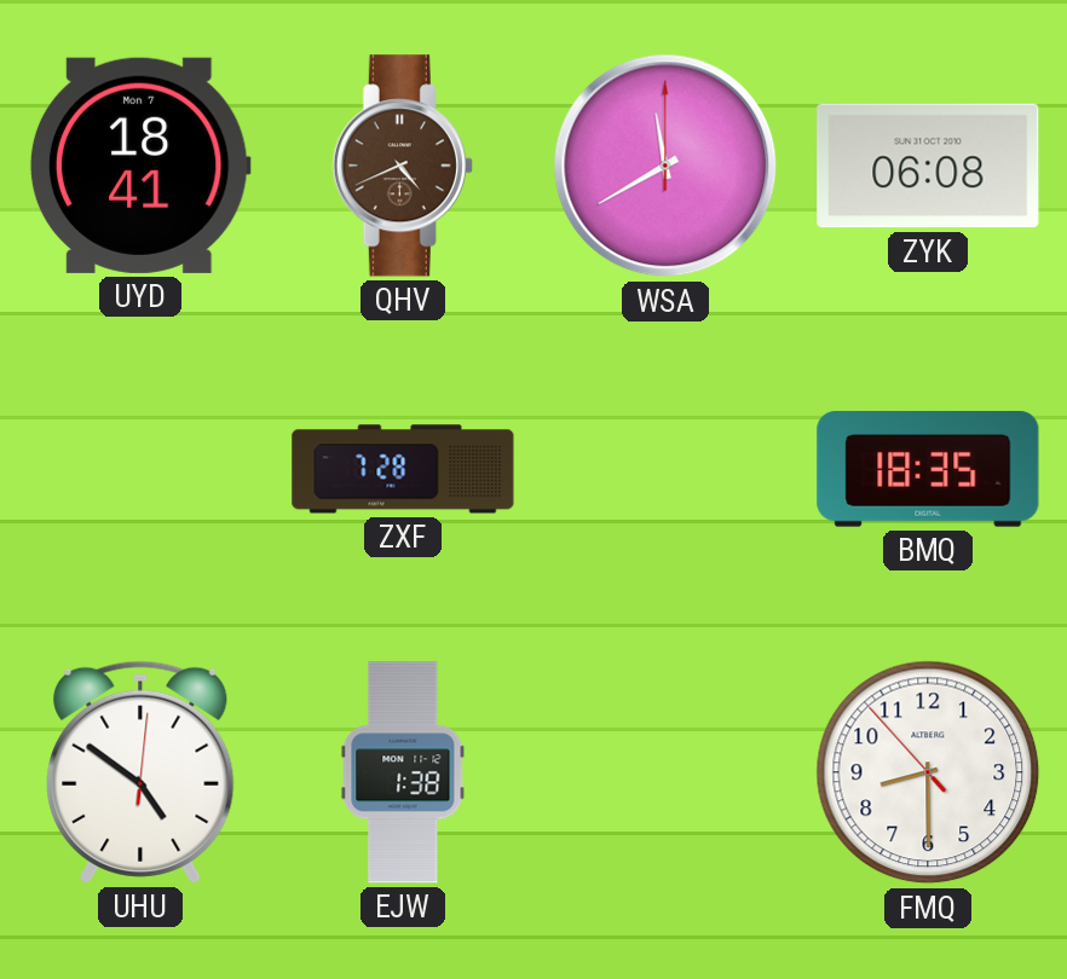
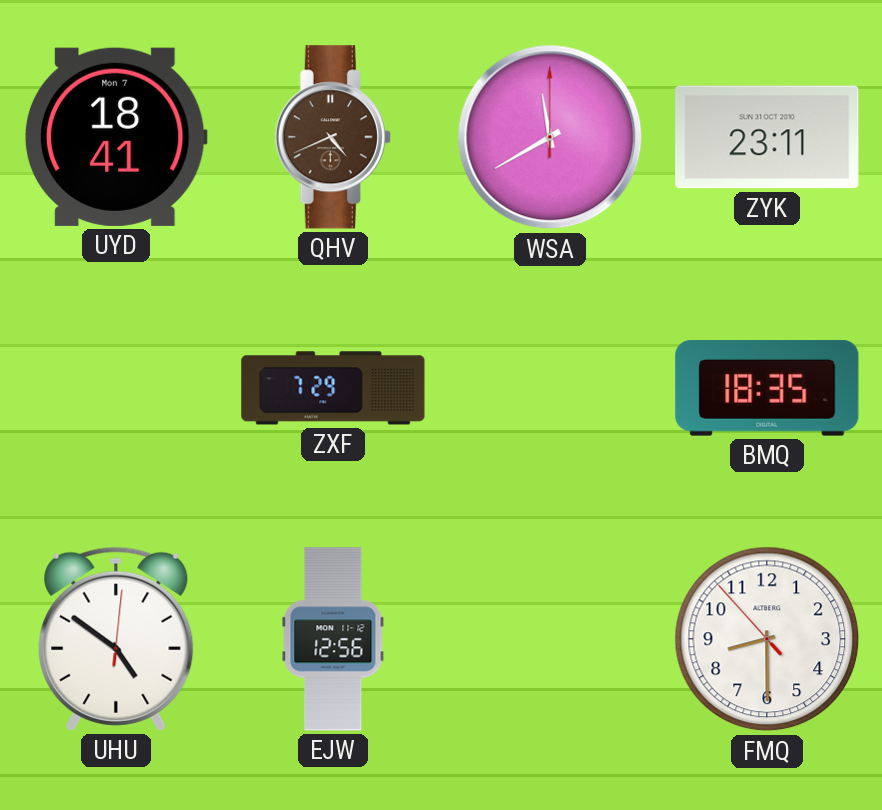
ZYK: 06:08 -> 23:11 (767, 137)
ZXF: 7:28 -> 7:29 (333, 388)
EJW: 1:38 -> 12:56 (333, 639)
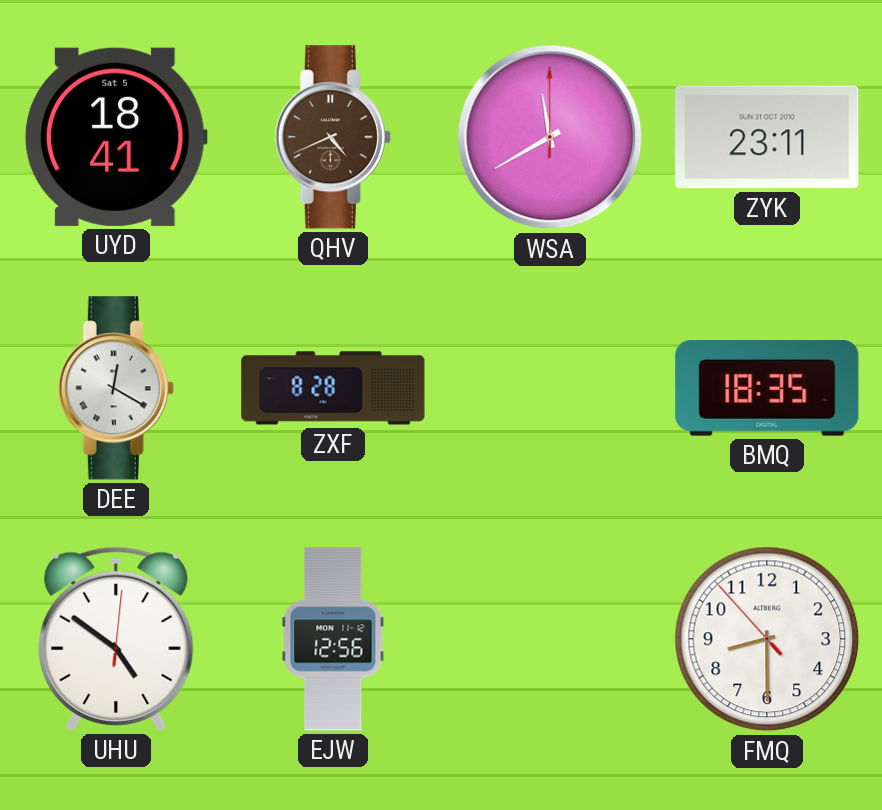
UYD date: Mon 7 -> Sat 5 (116, 137)
DEE: none -> 12:20 (116, 388)
ZXF: 7:29 -> 8:28 (333, 388)
